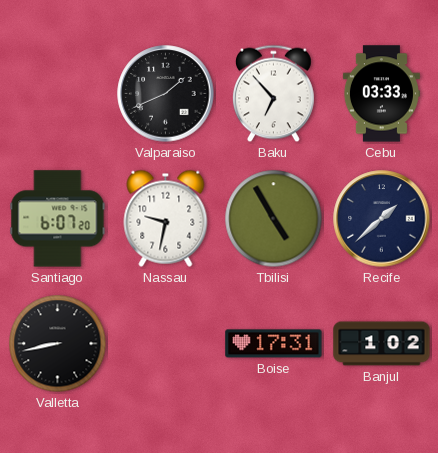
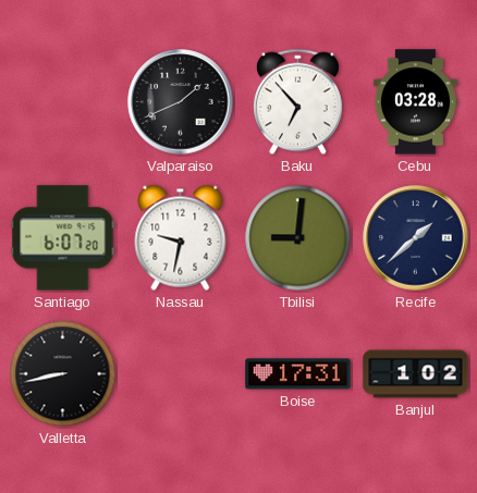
Cebu: 03:33 -> 03:28 (415, 102)
Tbilisi: 4:55 -> 9:01 (298, 238)
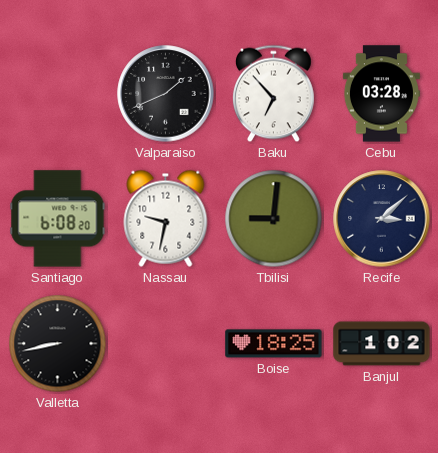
Santiago: 6:07 -> 6:08 (58, 219)
Recife: 1:38 -> 3:08 (382, 219)
Boise: 17:31 -> 18:25 (274, 344)
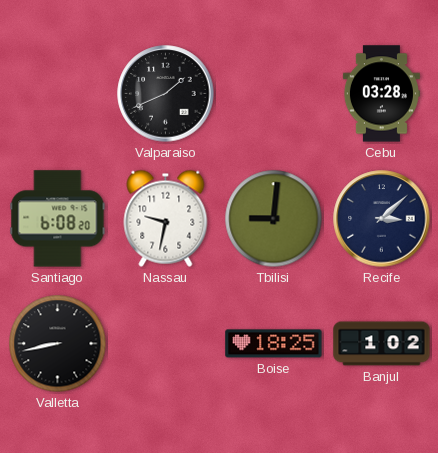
Baku: 6:53 -> none (273, 94)
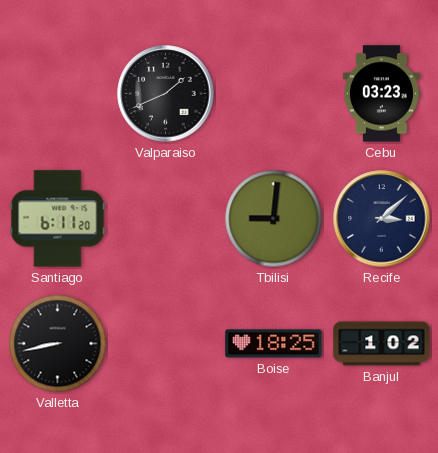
Cebu: 03:28 -> 03:23 (381, 94)
Santiago: 6:08 -> 6:11 (58, 219)
Nassau: 9:32 -> none (166, 218)
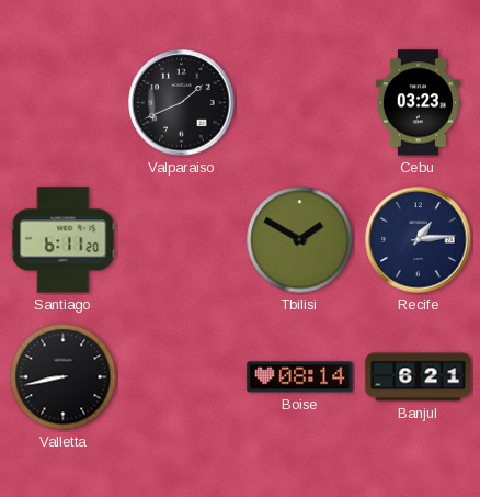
Tbilisi: 9:01 -> 1:50 (300, 240)
Recife: 3:08 -> 1:14 (419, 240)
Boise: 18:25 -> 08:14 (300, 377)
Banjul: 1:02 -> 6:21 (419, 377)
